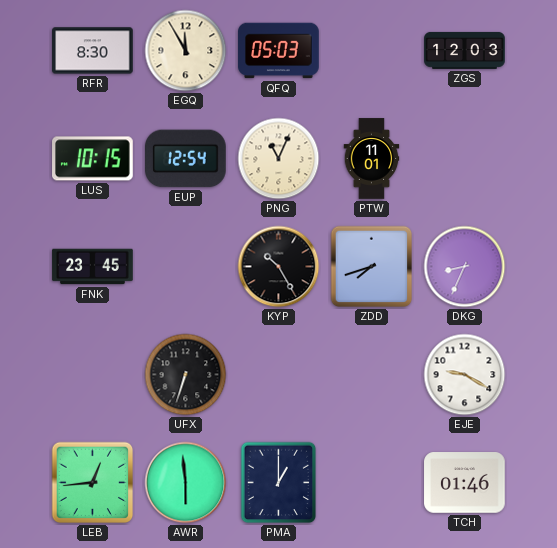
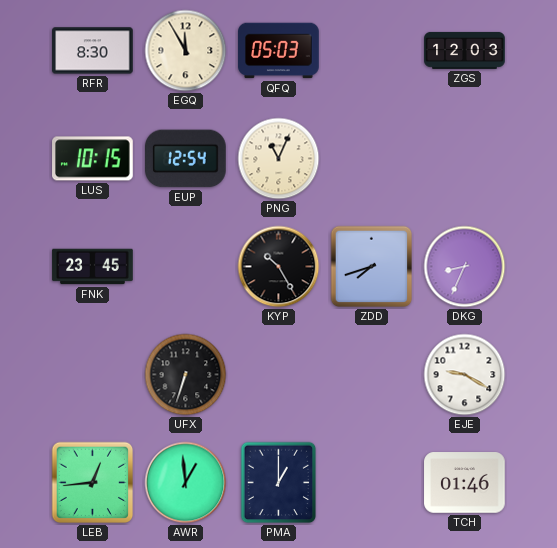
PTW: 11:01 -> none (372, 159)
AWR: 5:59 -> 12:59 (186, 483)
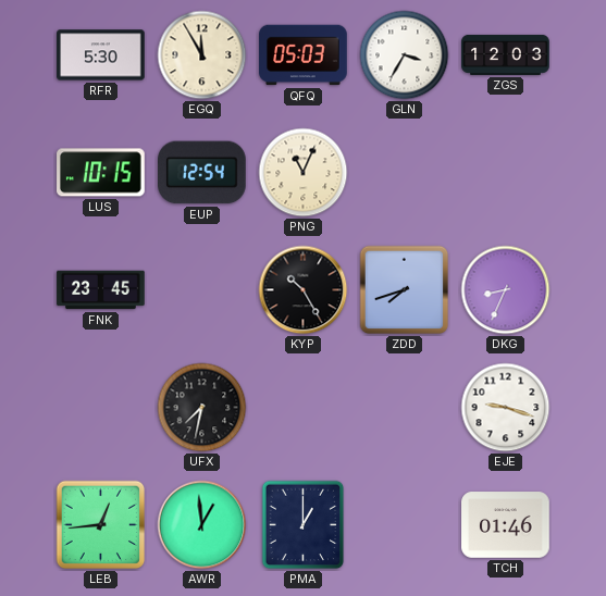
RFR: 8:30 -> 5:30 (101, 55)
GLN: none -> 3:35 (405, 55)
UFX: 6:33 -> 7:32 (202, 408)
EJE: 9:20 -> 9:18 (506, 408)
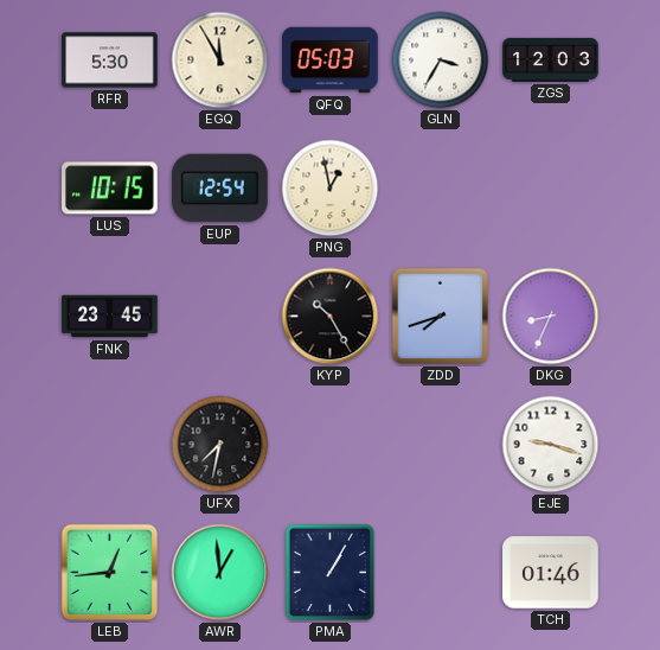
PNG: 11:04 -> 12:58 (331, 189)
PMA: 1:00 -> 1:05 (331, 573)
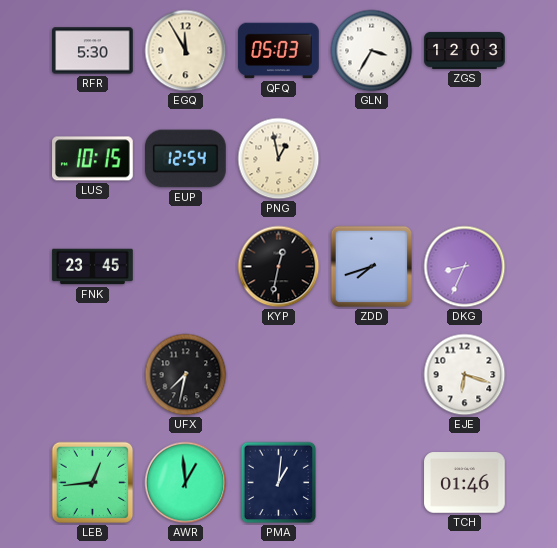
KYP: 10:25 -> 12:32 (279, 267)
EJE: 9:18 -> 6:18 (465, 375)
PMA: 1:05 -> 1:01 (279, 483)
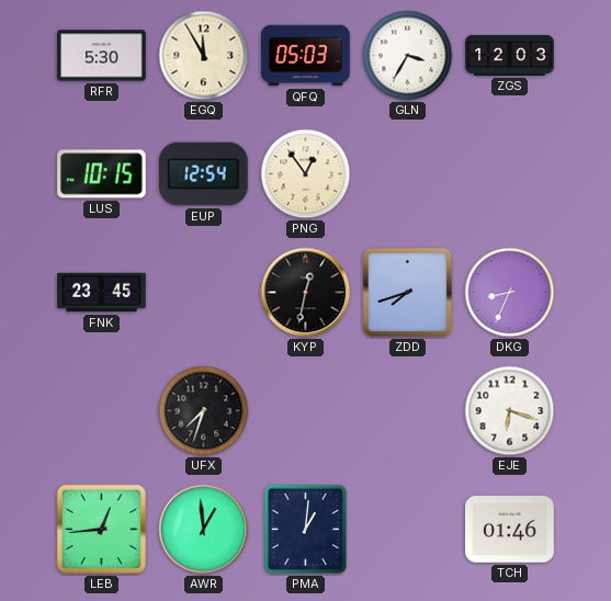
PNG: 12:58 -> 12:54 (306, 174)
UFX: 7:32 -> 7:33 (204, 411)
